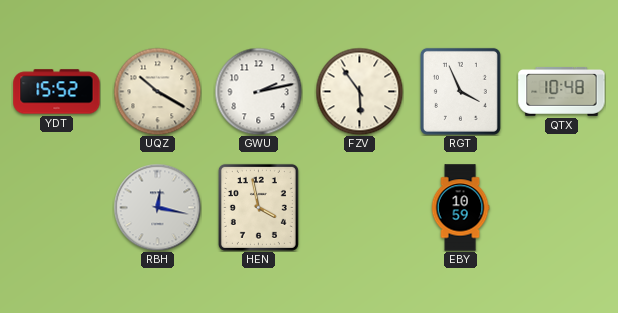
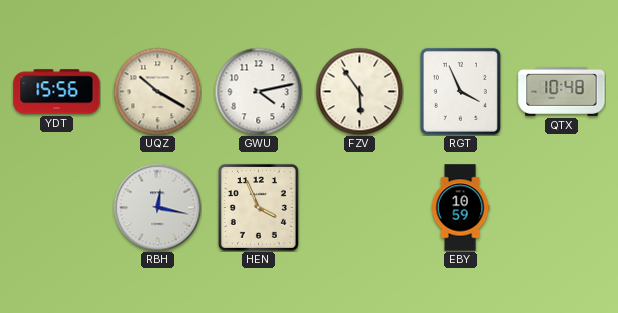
YDT: 15:52 -> 15:56 (57, 92)
GWU: 2:13 -> 4:13 (258, 91)
HEN: 3:58 -> 3:56 (258, 207)
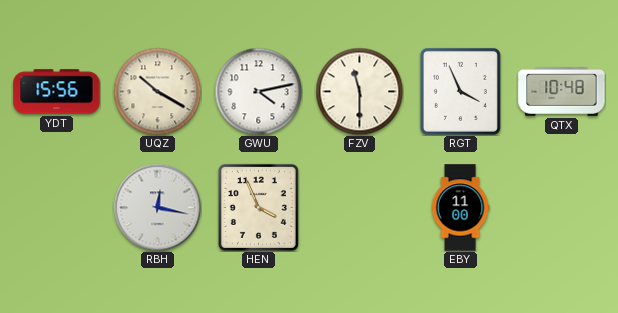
FZV: 5:54 -> 11:30 (359, 91)
EBY: 10:59 -> 11:00 (460, 208)
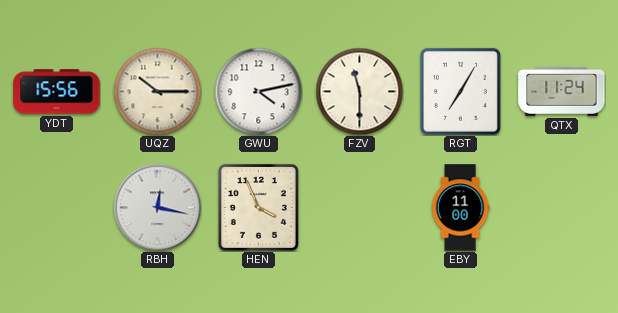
UQZ: 10:20 -> 10:15 (157, 91)
RGT: 3:56 -> 7:05 (460, 91)
QTX: 10:48 -> 11:24 (562, 91)
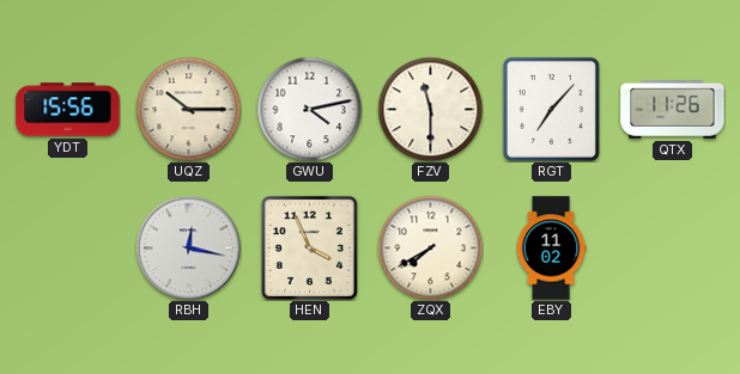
RGT: 7:05 -> 7:07 (551, 109)
QTX: 11:24 -> 11:26 (673, 109)
ZQX: none -> 7:40 (430, 247)
EBY: 11:00 -> 11:02 (551, 249)
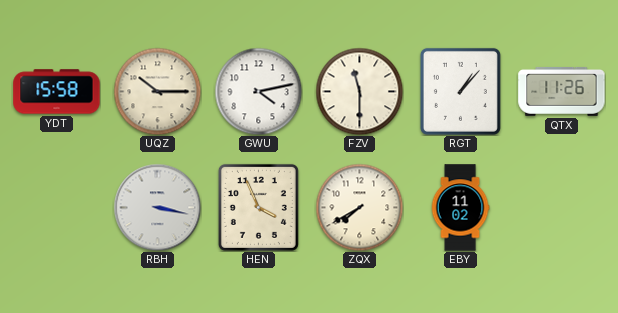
YDT: 15:56 -> 15:58 (57, 92)
RGT: 7:07 -> 1:07 (460, 91)
RBH: 12:17 -> 3:17 (157, 207)
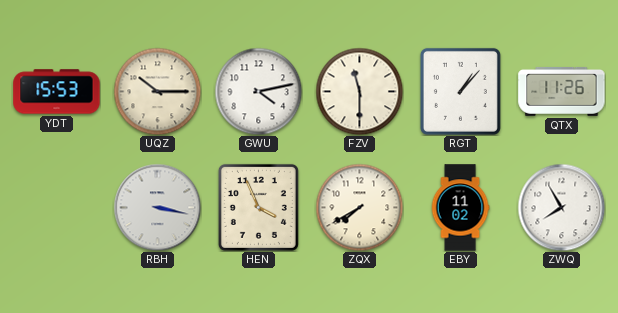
YDT: 15:58 -> 15:53 (57, 92)
ZWQ: none -> 7:55 (561, 207)
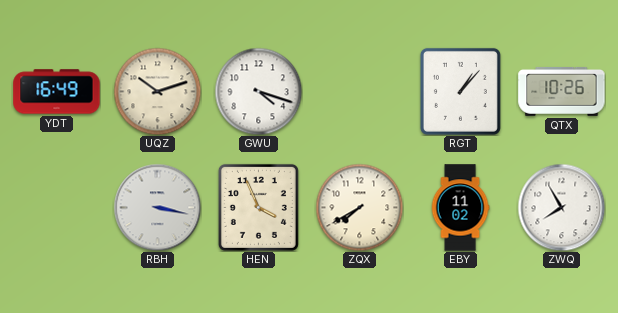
YDT: 15:53 -> 16:49 (57, 92)
UQZ: 10:15 -> 10:12 (157, 91)
GWU: 4:13 -> 4:18 (258, 91)
FZV: 11:30 -> none (359, 91)
QTX: 11:26 -> 10:26 (562, 91)
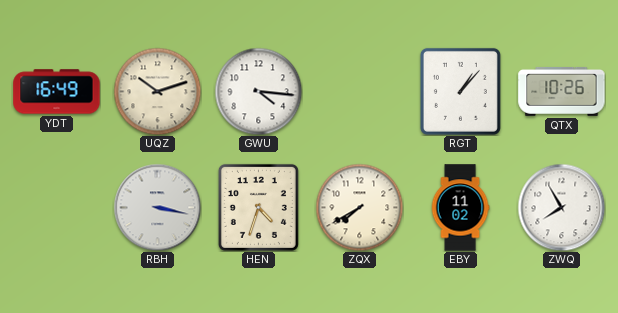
GWU: 4:18 -> 4:16 (258, 91)
HEN: 3:56 -> 4:33 (258, 207)
